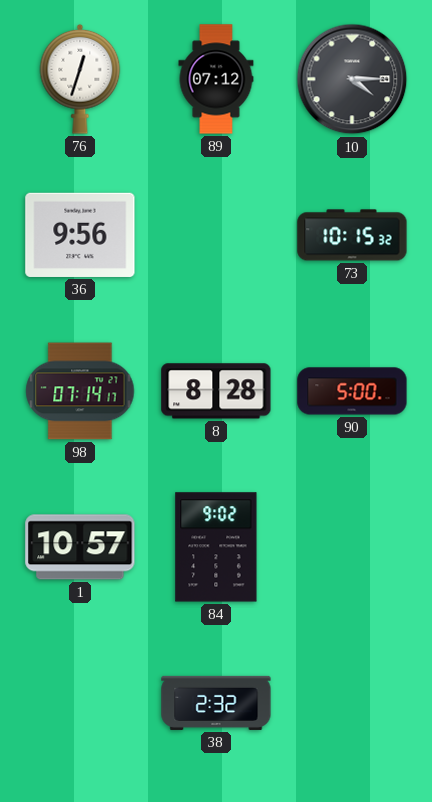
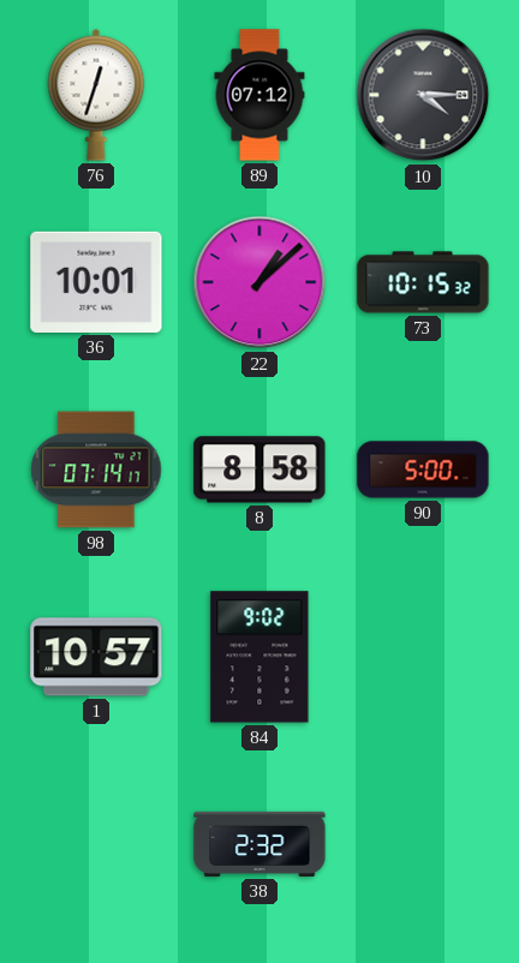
36: 9:56 -> 10:01 (96, 282)
22: none -> 1:08 (259, 282)
8: 8:28 -> 8:58 (259, 469)
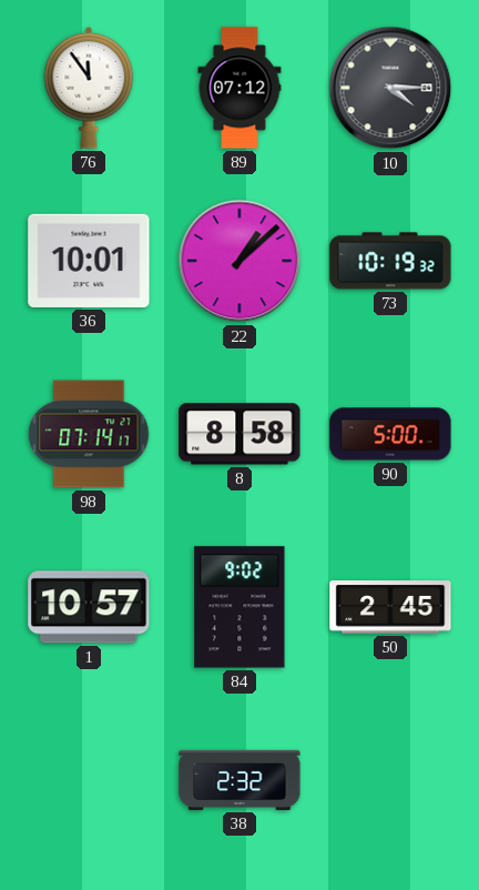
76: 12:33 -> 11:54 (89, 88)
73: 10:15 -> 10:19 (390, 261)
50: none -> 2:45 (390, 607)
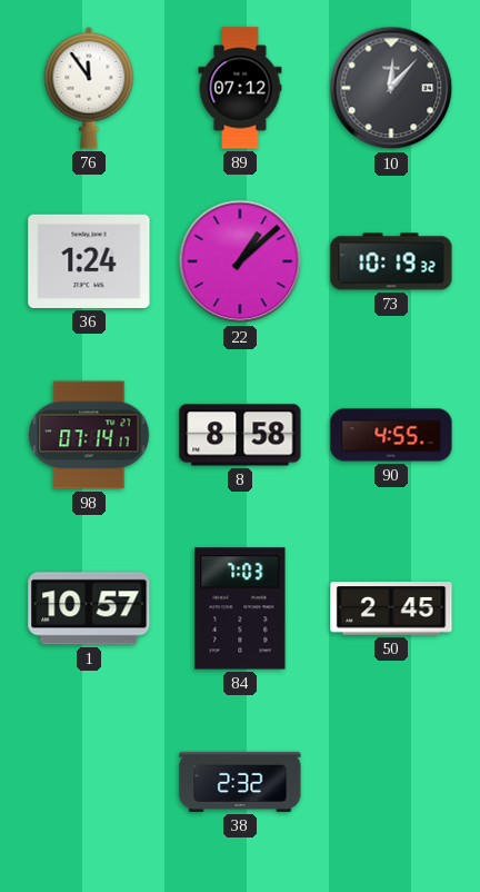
10: 4:15 -> 12:07 (391, 88)
36: 10:01 -> 1:24 (89, 261)
90: 5:00 -> 4:55 (391, 435)
84: 9:02 -> 7:03 (240, 608)
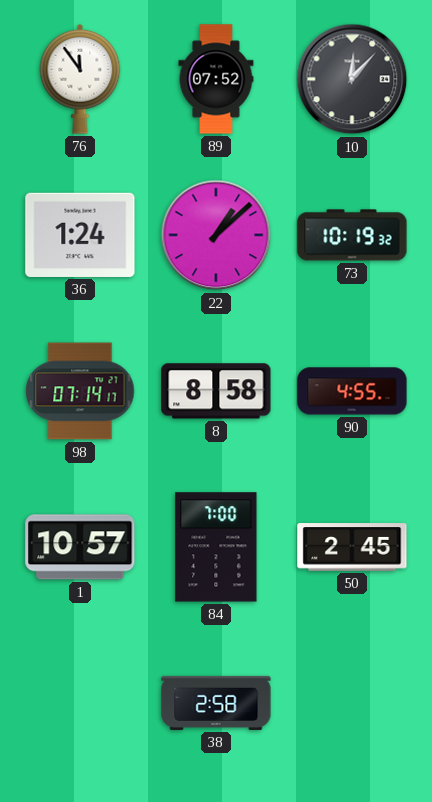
89: 07:12 -> 07:52 (216, 79)
84: 7:03 -> 7:00 (216, 547)
38: 2:32 -> 2:58 (216, 703)
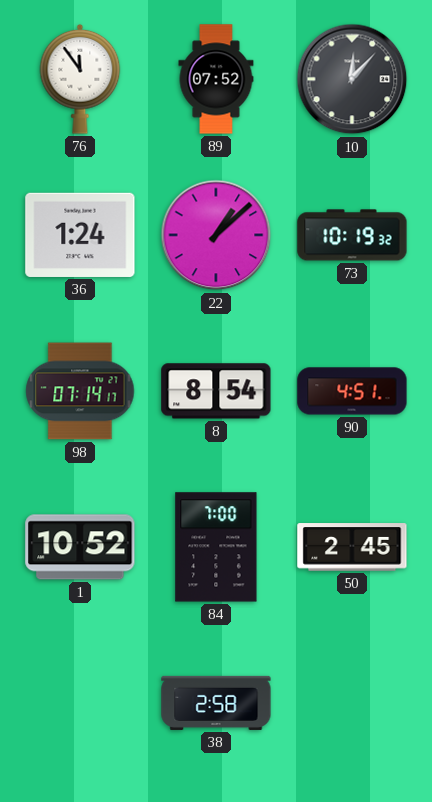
8: 8:58 -> 8:54 (216, 391)
90: 4:55 -> 4:51 (352, 391)
1: 10:57 -> 10:52 (80, 547)
